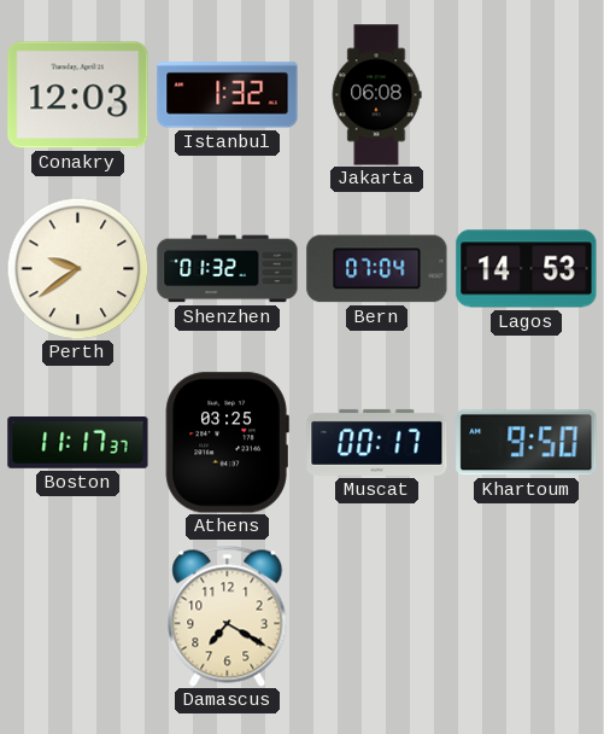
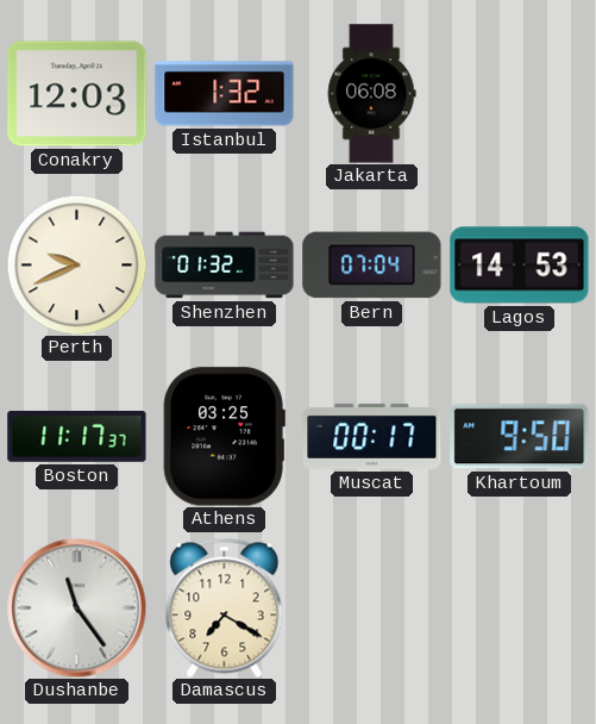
Perth: 9:39 -> 9:41 (76, 264)
Dushanbe: none -> 11:24 (76, 607)
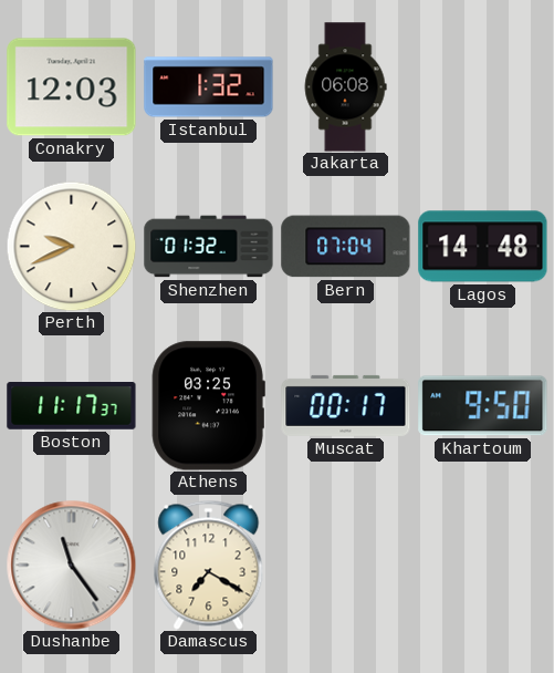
Lagos: 14:53 -> 14:48 (483, 247)
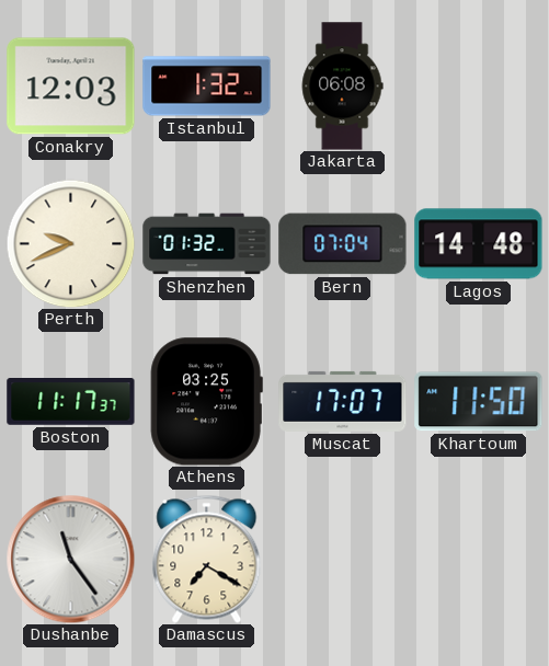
Muscat: 00:17 -> 17:07 (343, 401)
Khartoum: 9:50 -> 11:50 (479, 402)
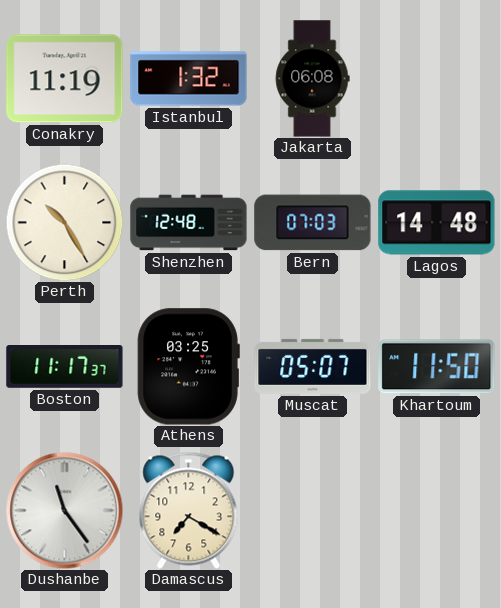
Conakry: 12:03 -> 11:19 (65, 79)
Perth: 9:41 -> 10:25 (64, 222)
Shenzhen: 01:32 -> 12:48 (189, 223)
Bern: 07:04 -> 07:03 (313, 223)
Muscat: 17:07 -> 05:07 (313, 366)
